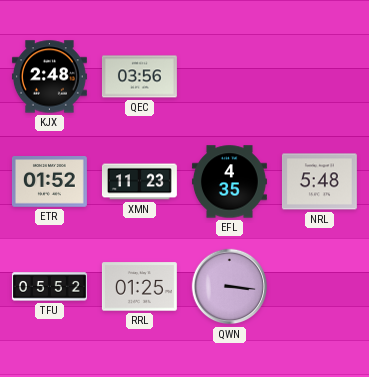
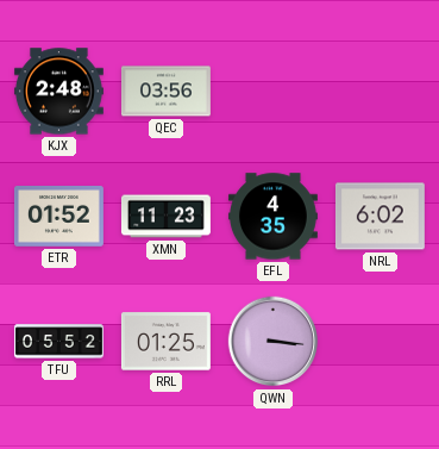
NRL: 5:48 -> 6:02 (380, 217)
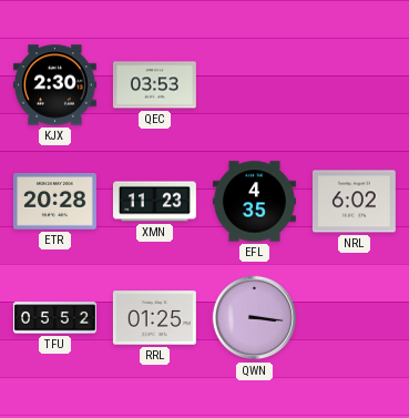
KJX: 2:48 -> 2:30 (54, 85)
QEC: 03:56 -> 03:53 (154, 85)
ETR: 01:52 -> 20:28 (54, 202)
